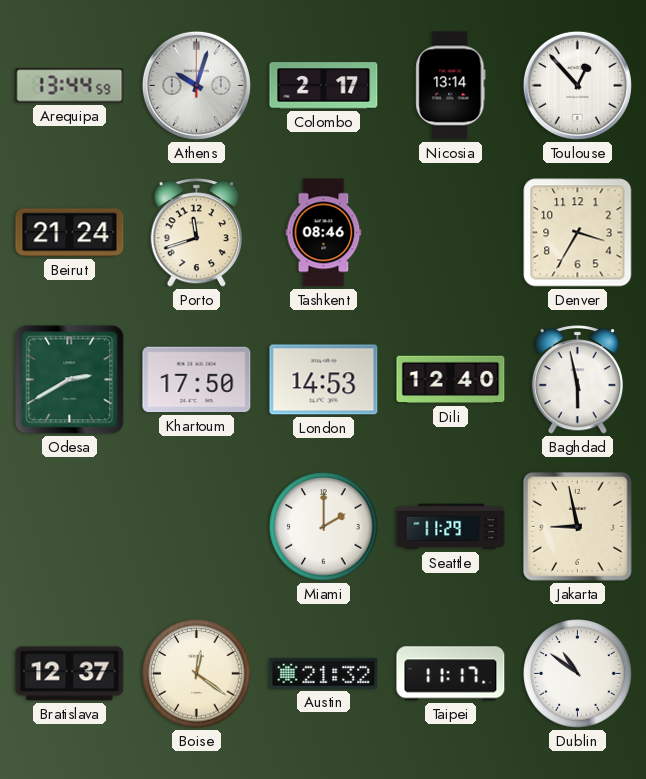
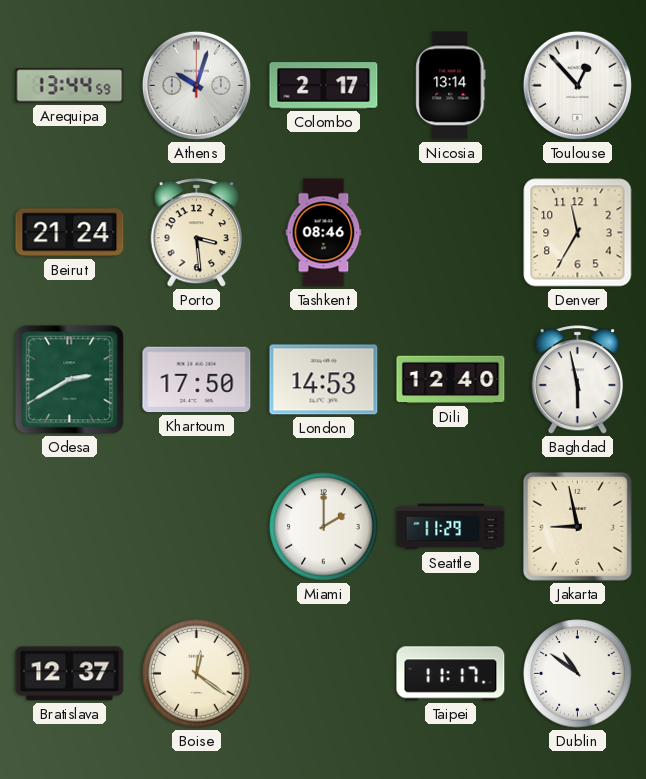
Porto: 11:42 -> 3:29 (196, 233)
Denver: 3:35 -> 11:35 (578, 233)
Austin: 21:32 -> none (324, 673)
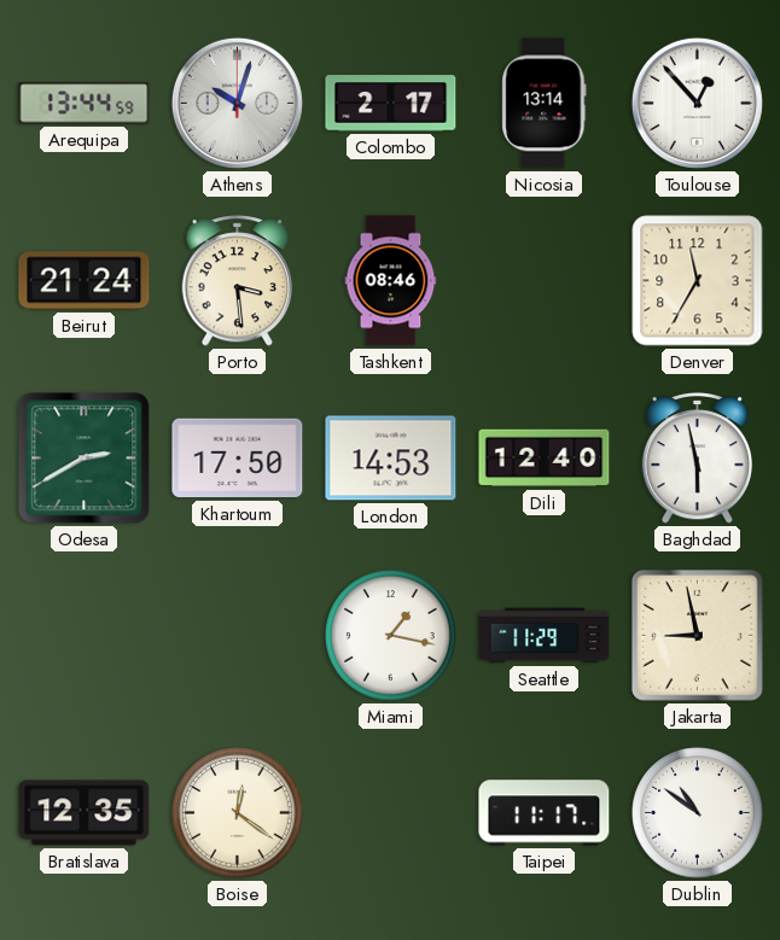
Miami: 2:00 -> 1:17 (391, 636)
Bratislava: 12:37 -> 12:35 (85, 813)
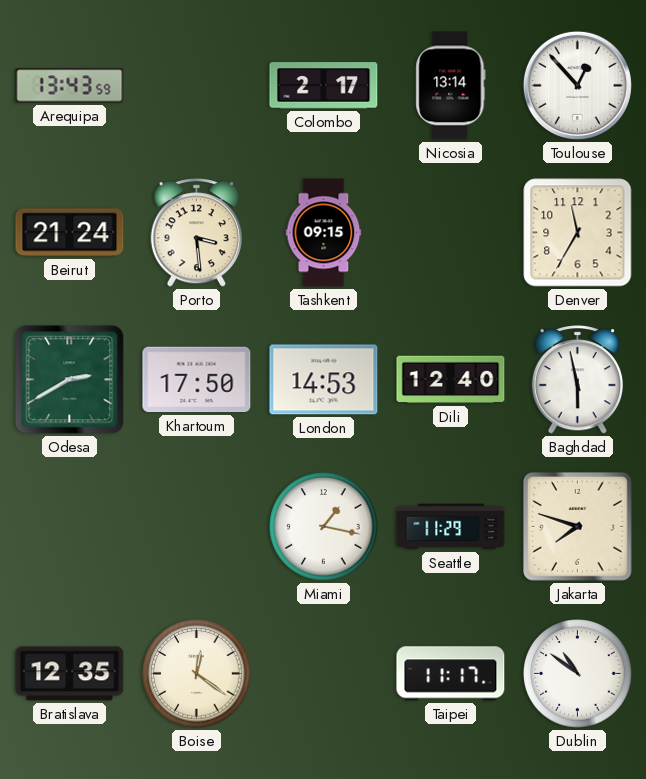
Arequipa: 13:44 -> 13:43 (70, 86)
Athens: 10:03 -> none (237, 103)
Tashkent: 08:46 -> 09:15 (324, 233)
Jakarta: 8:58 -> 7:48 (578, 527)
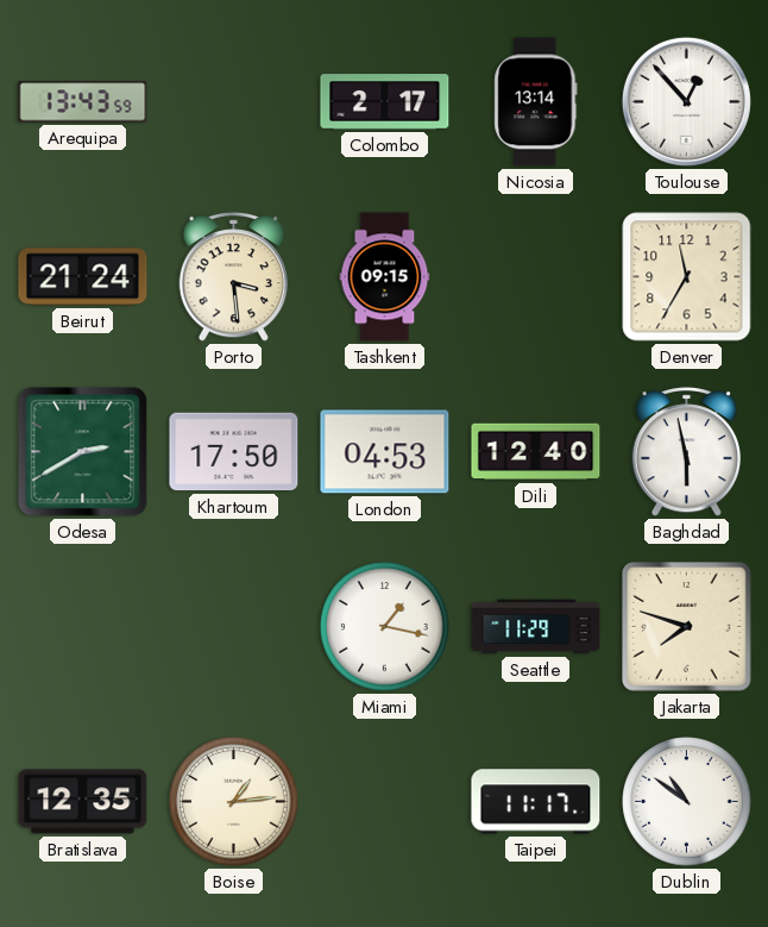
London: 14:53 -> 04:53 (385, 452)
Boise: 12:21 -> 1:14 (234, 802)
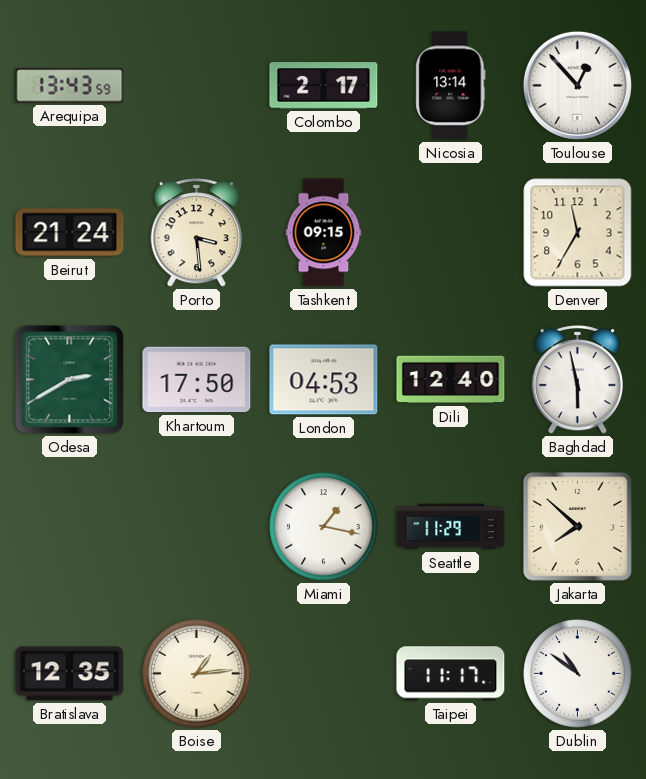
Jakarta: 7:48 -> 7:52 (578, 527)
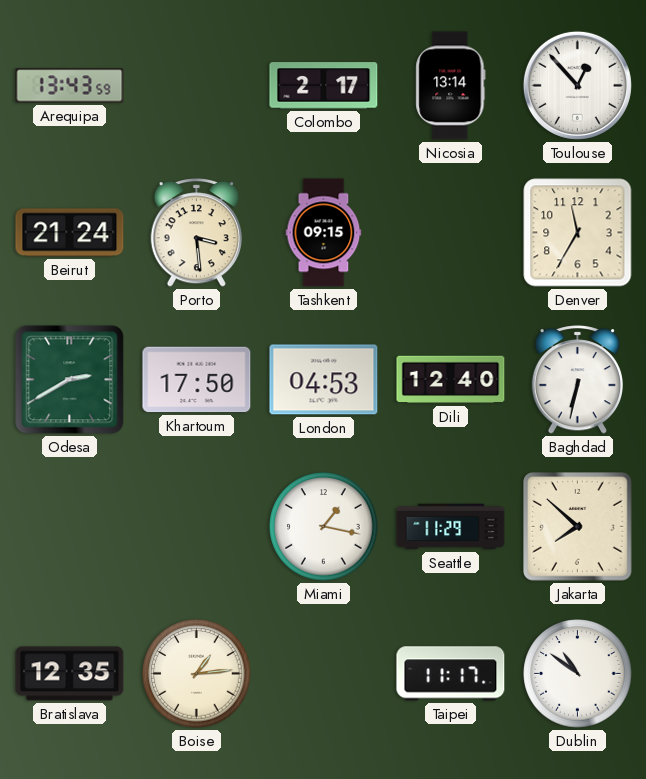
Baghdad: 5:58 -> 6:32 (577, 380)
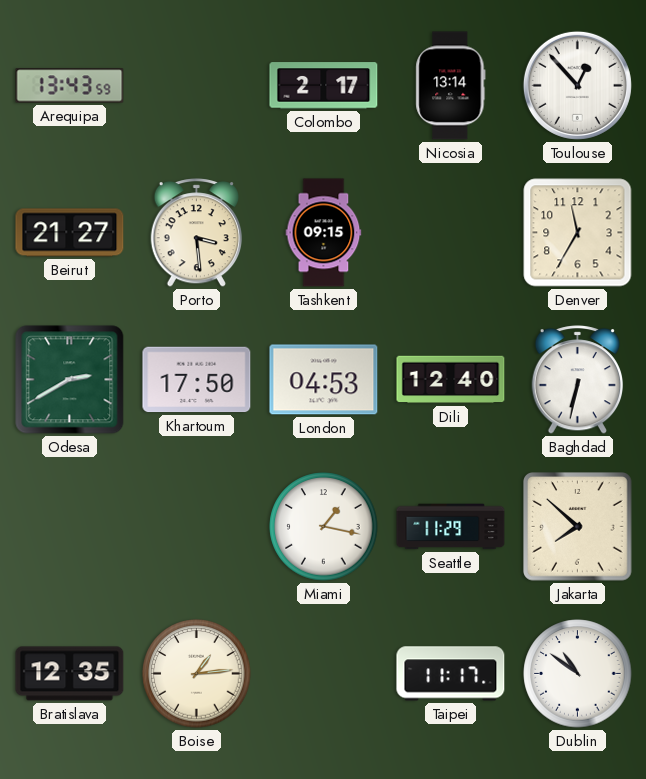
Beirut: 21:24 -> 21:27 (70, 233)
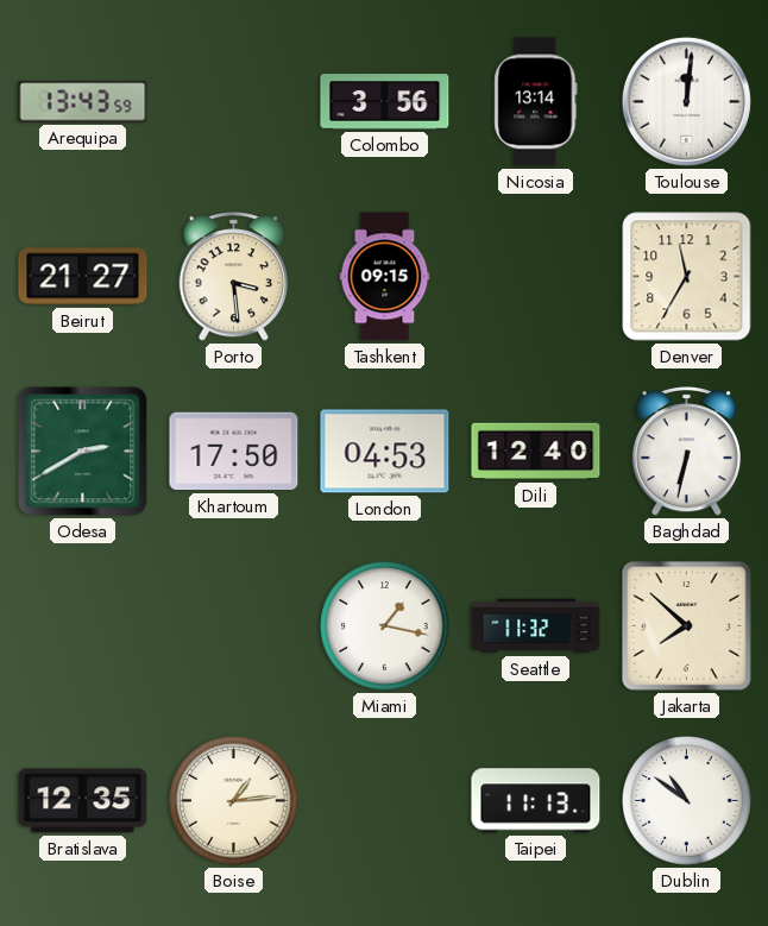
Colombo: 2:17 -> 3:56 (385, 102)
Toulouse: 12:53 -> 12:01 (686, 101)
Seattle: 11:29 -> 11:32 (536, 626)
Taipei: 11:17 -> 11:13 (536, 801)
